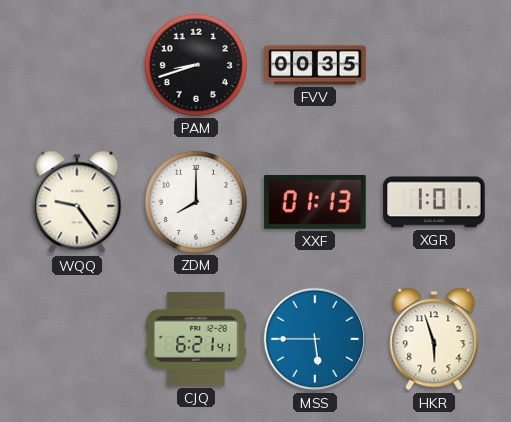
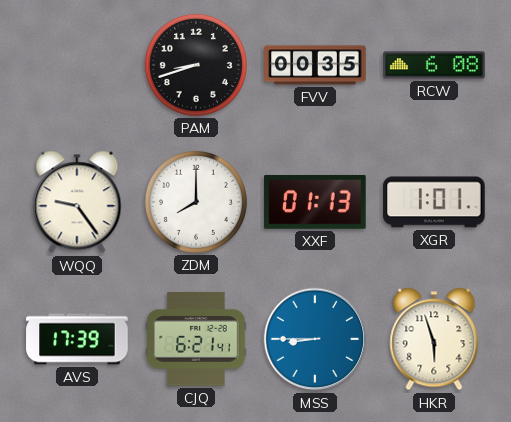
RCW: none -> 6:08 (434, 65)
AVS: none -> 17:39 (77, 339)
MSS: 5:45 -> 8:45 (315, 339)
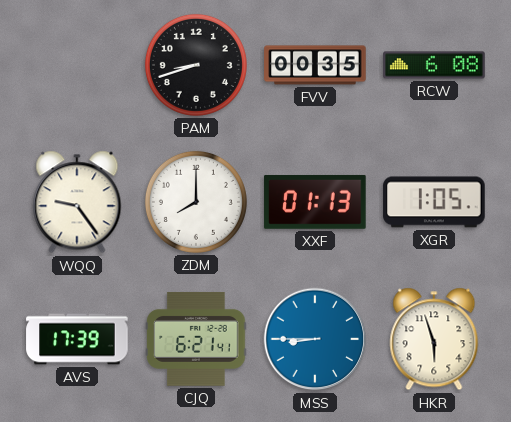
XGR: 1:01 -> 1:05 (434, 202)
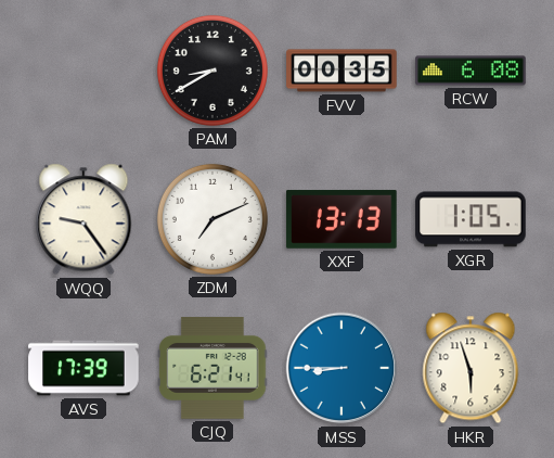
PAM: 8:42 -> 8:40 (212, 71)
ZDM: 8:00 -> 7:11 (212, 219)
XXF: 01:13 -> 13:13 (342, 219)
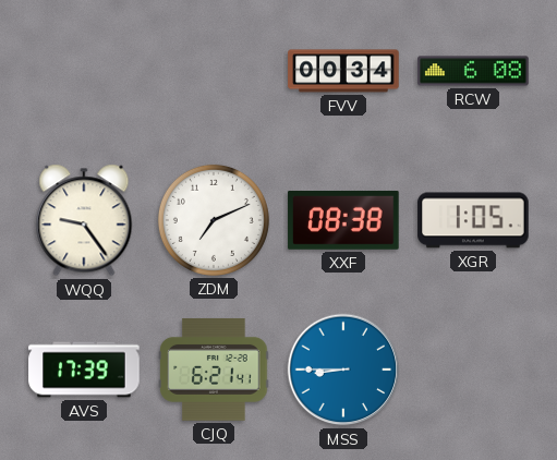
PAM: 8:40 -> none (212, 71)
FVV: 00:35 -> 00:34 (343, 71)
XXF: 13:13 -> 08:38 (343, 220)
HKR: 5:57 -> none (471, 368)
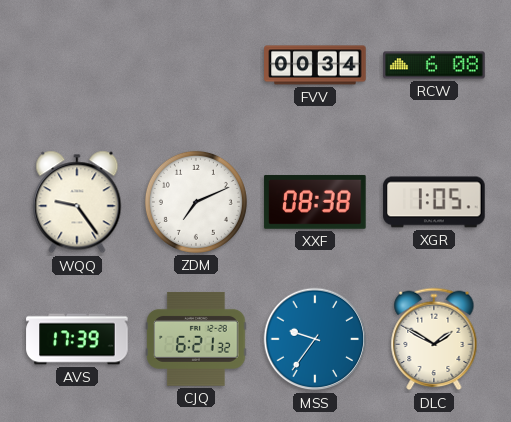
CJQ: 6:21:41 -> 6:21:32 (196, 339)
MSS: 8:45 -> 9:36 (315, 339)
DLC: none -> 1:50 (434, 339)
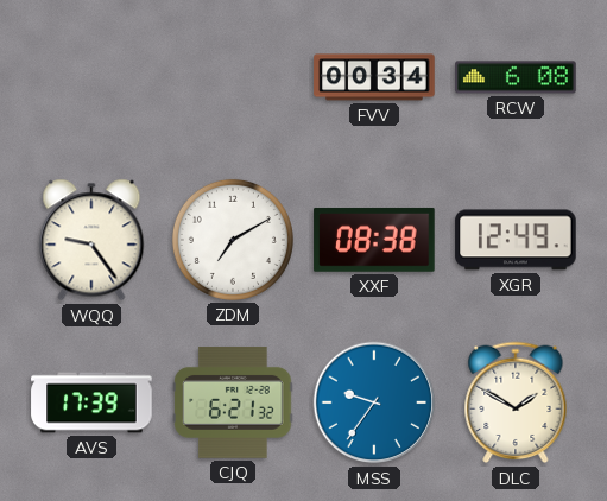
ZDM: 7:11 -> 7:10 (233, 240)
XGR: 1:05 -> 12:49 (516, 240)
